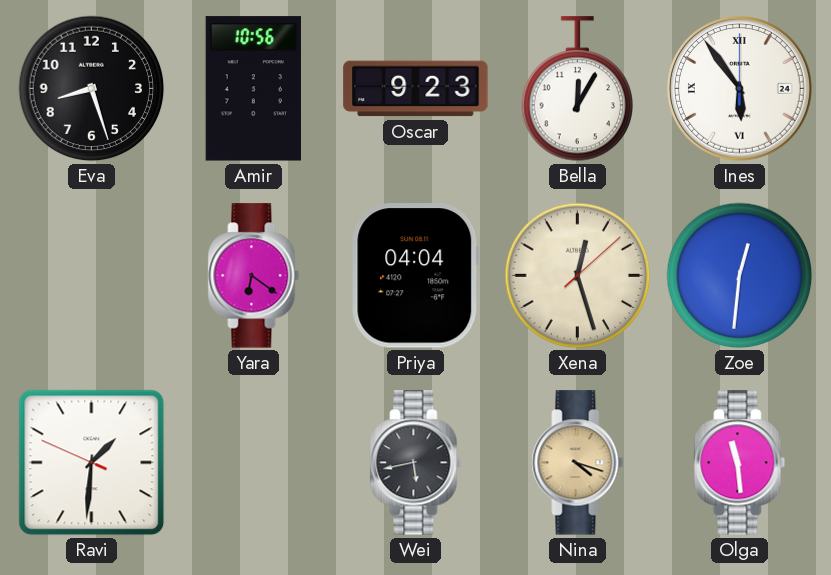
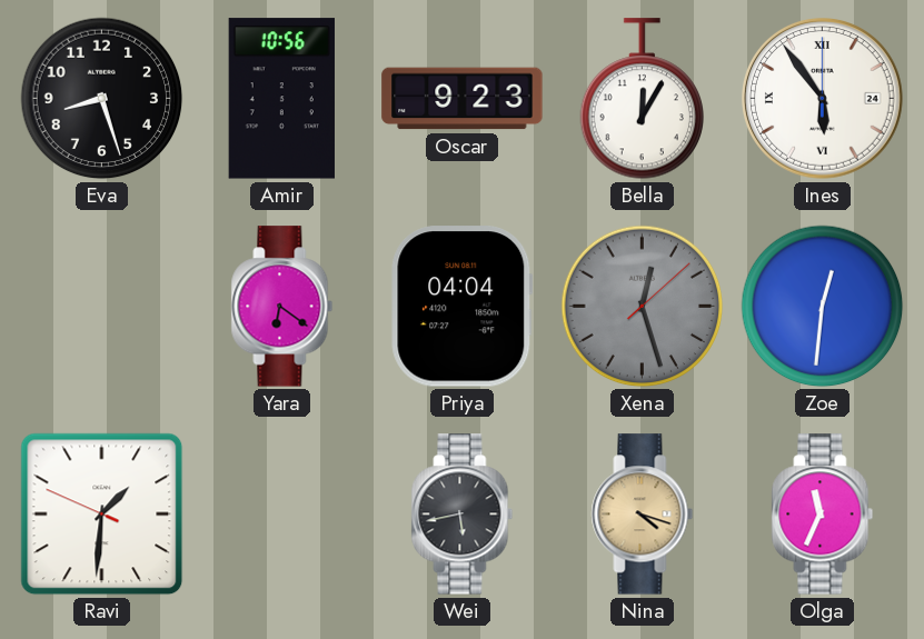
Xena dial: cream -> grey (643, 307)
Olga: 11:29 -> 11:34 (823, 515)
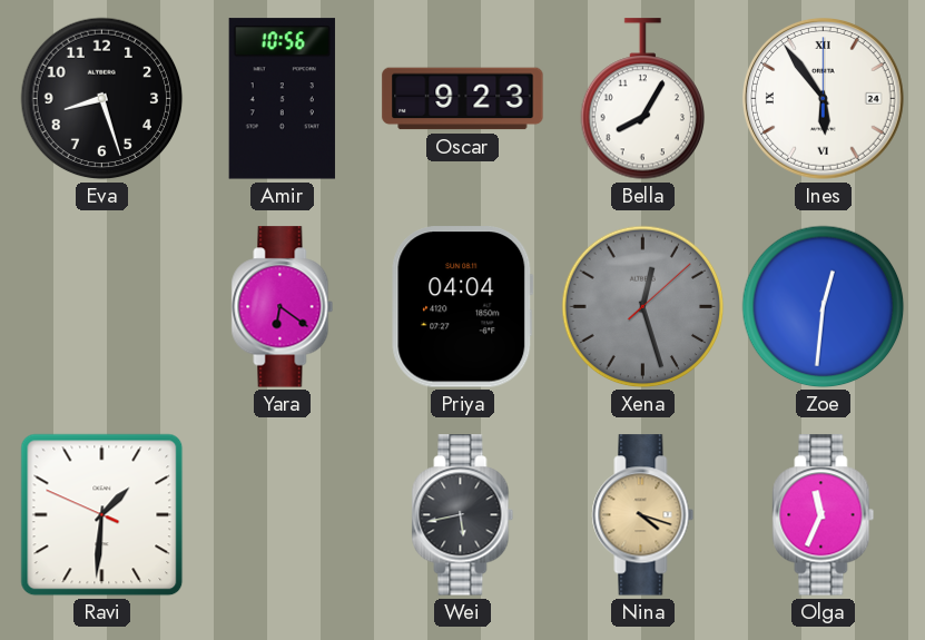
Bella: 12:05 -> 8:05 (642, 99)
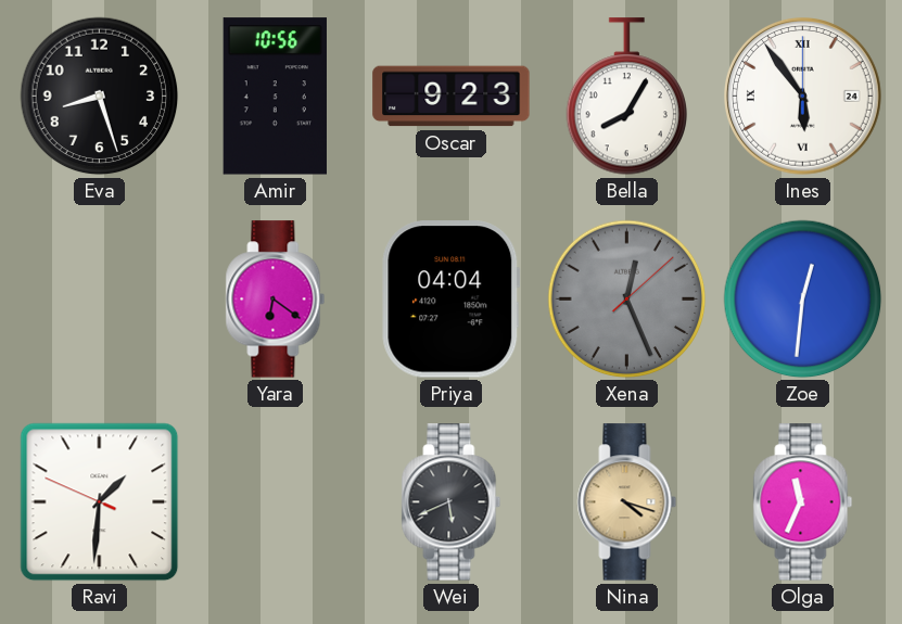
Xena: 12:27 -> 12:26 (627, 300)
Wei: 5:43 -> 5:41 (452, 502)
